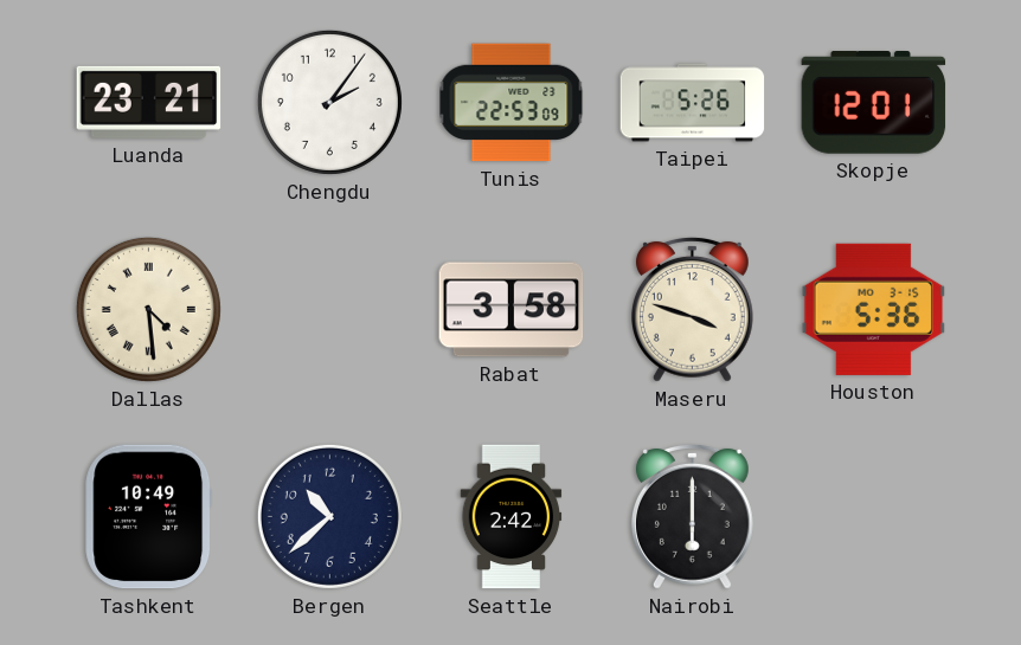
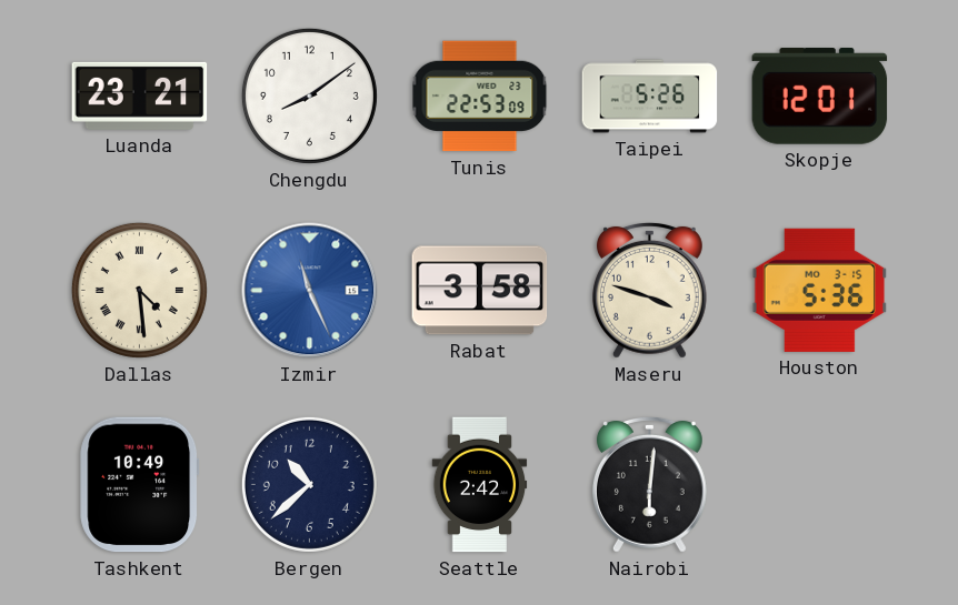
Chengdu: 2:06 -> 8:09 (309, 95)
Izmir: none -> 11:26 (310, 291)
Nairobi: 6:00 -> 6:01 (649, 484)
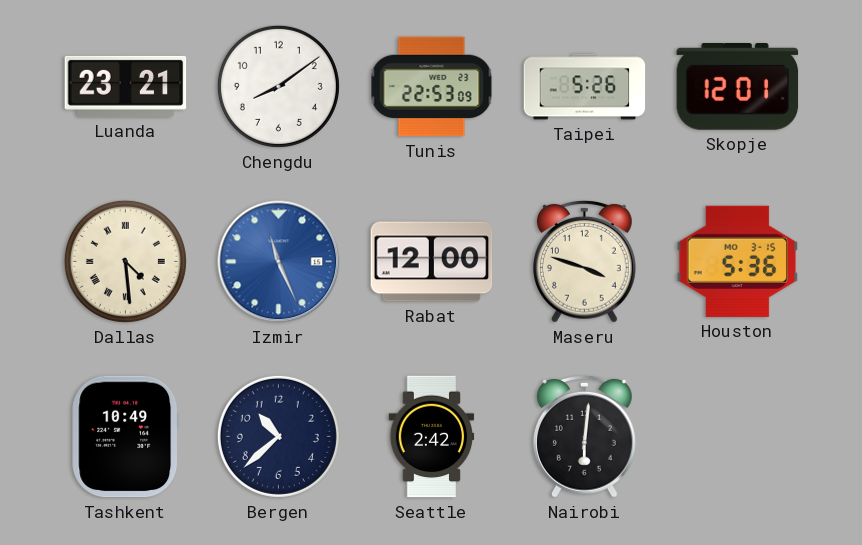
Rabat: 3:58 -> 12:00 (432, 262)
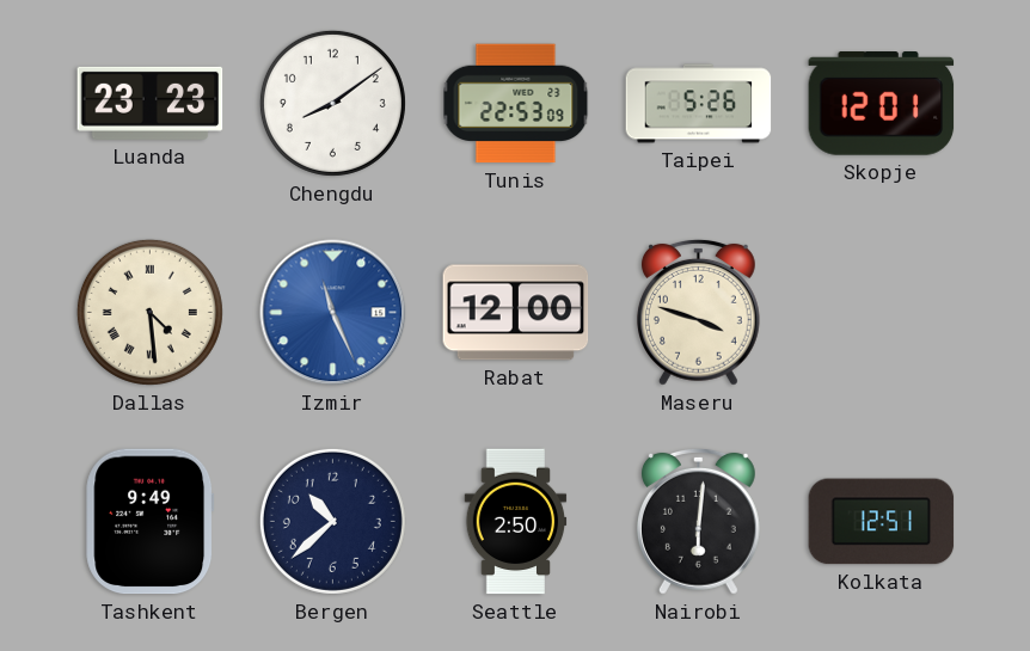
Luanda: 23:21 -> 23:23 (151, 103)
Houston: 5:36 -> none (738, 261)
Tashkent: 10:49 -> 9:49 (151, 522)
Seattle: 2:42 -> 2:50 (516, 522)
Kolkata: none -> 12:51 (882, 522)
